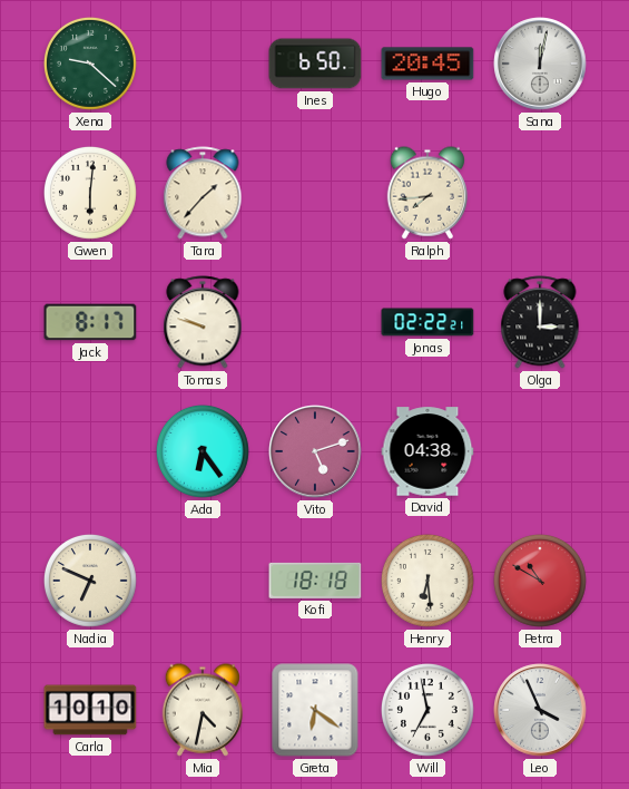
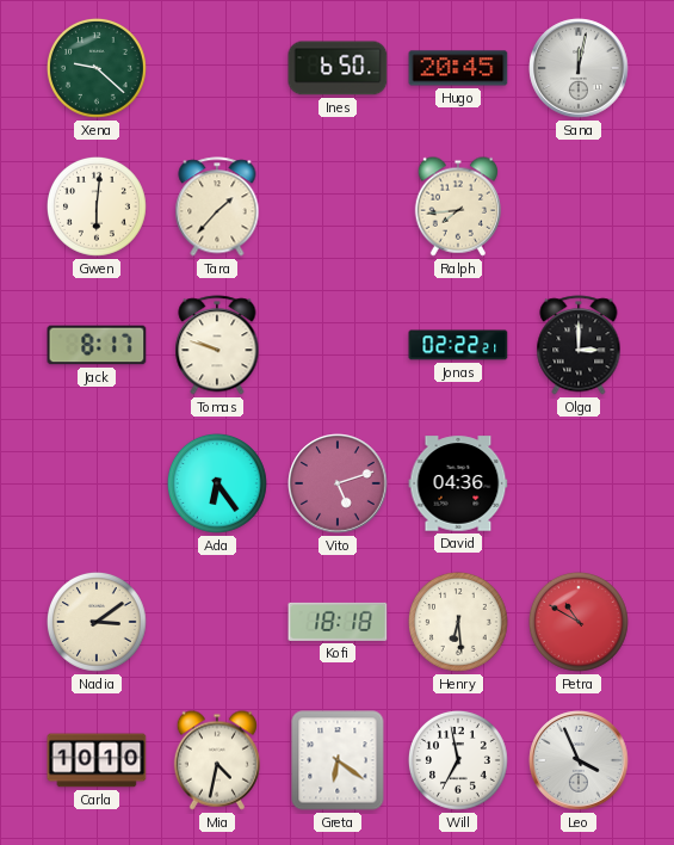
David: 04:38 -> 04:36 (458, 483)
Nadia: 6:49 -> 3:09 (98, 623)
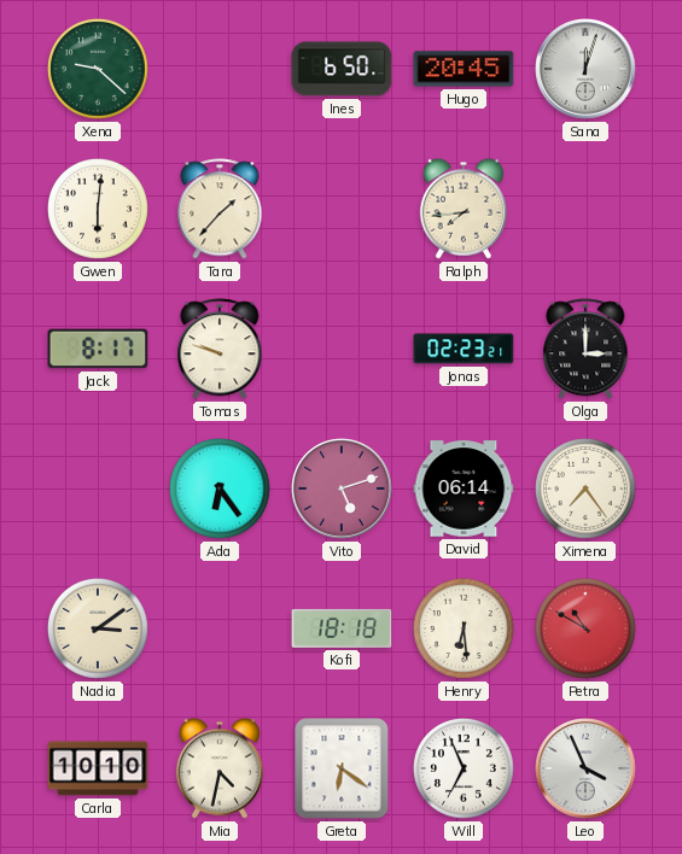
Sana: 12:02 -> 12:03 (585, 69)
Jonas: 02:22 -> 02:23 (464, 349)
David: 04:36 -> 06:14 (464, 489)
Ximena: none -> 7:24 (587, 490)
Will: 6:58 -> 6:56 (465, 770)
